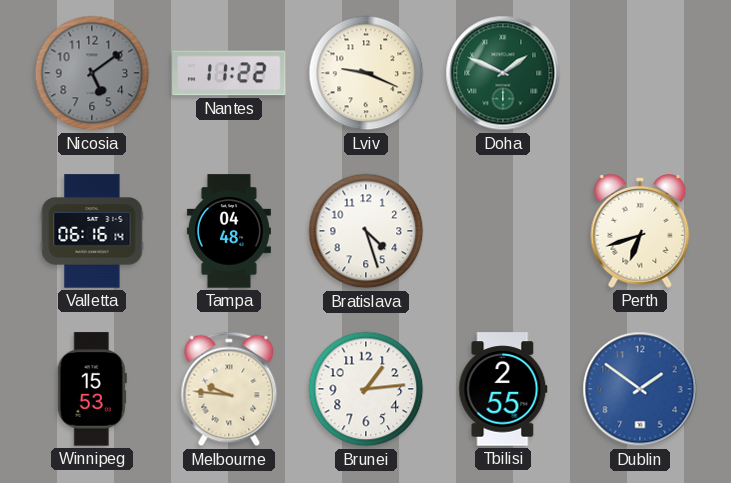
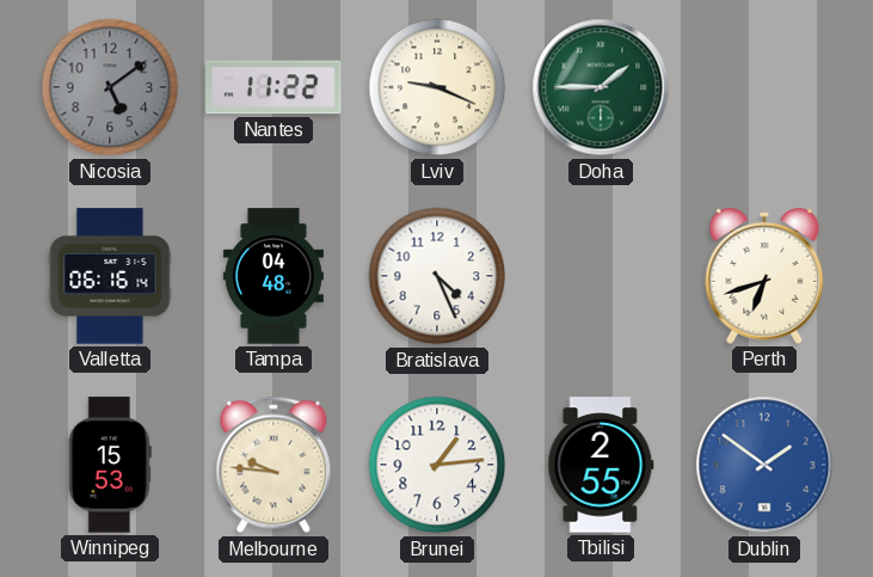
Doha: 1:49 -> 1:45 (601, 87)
Bratislava: 4:27 -> 4:26 (437, 276)
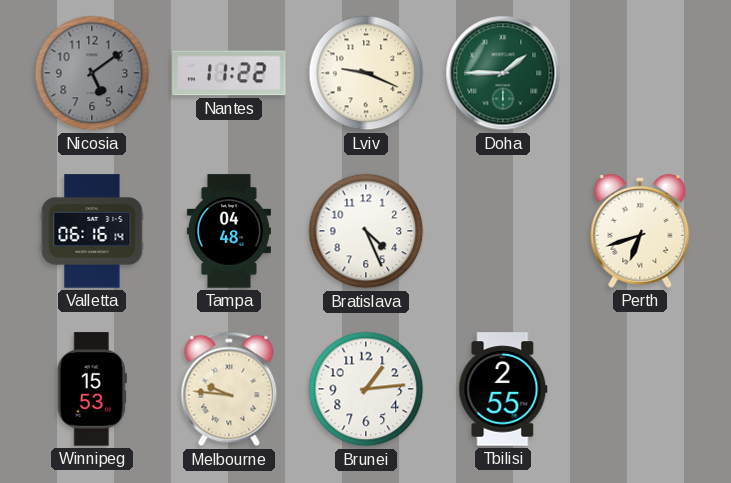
Dublin: 1:51 -> none (764, 465)
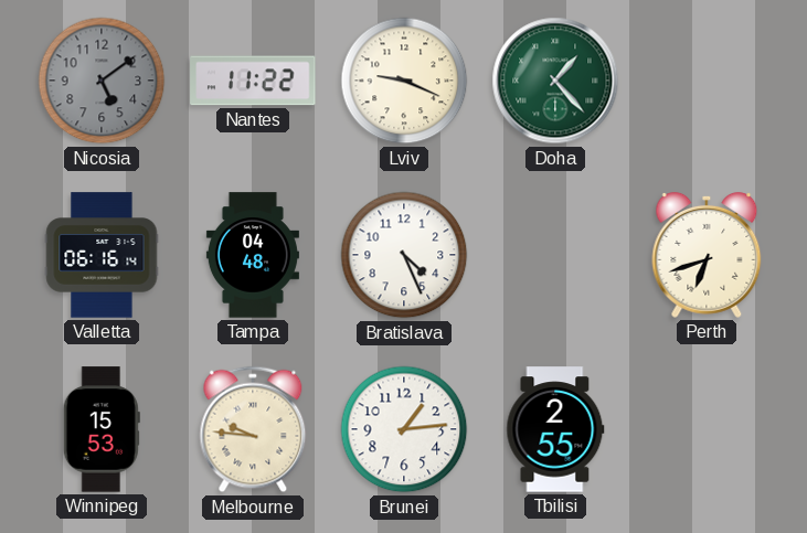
Doha: 1:45 -> 1:23 (555, 81)
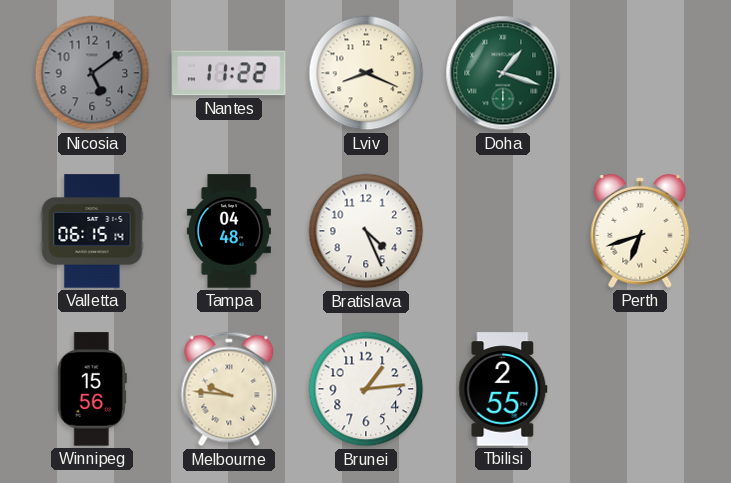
Lviv: 9:19 -> 8:19 (366, 73)
Doha: 1:23 -> 1:18 (503, 73)
Valletta: 06:16 -> 06:15 (92, 231)
Winnipeg: 15:53 -> 15:56 (92, 389)
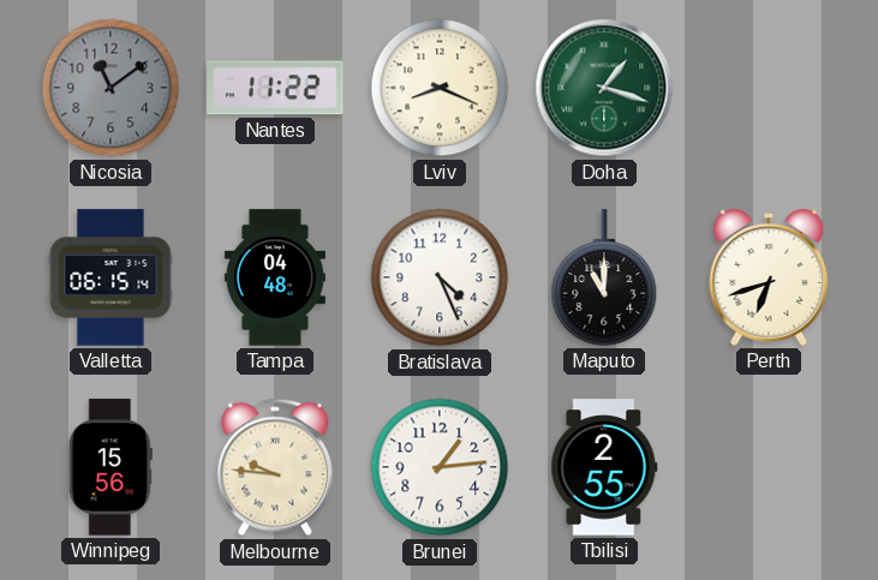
Nicosia: 5:09 -> 11:09 (111, 88)
Maputo: none -> 11:00 (604, 277)
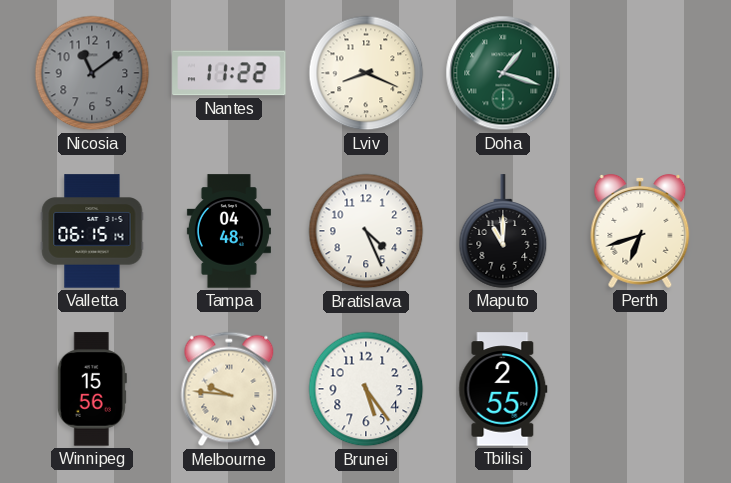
Brunei: 1:14 -> 5:24 (366, 389)
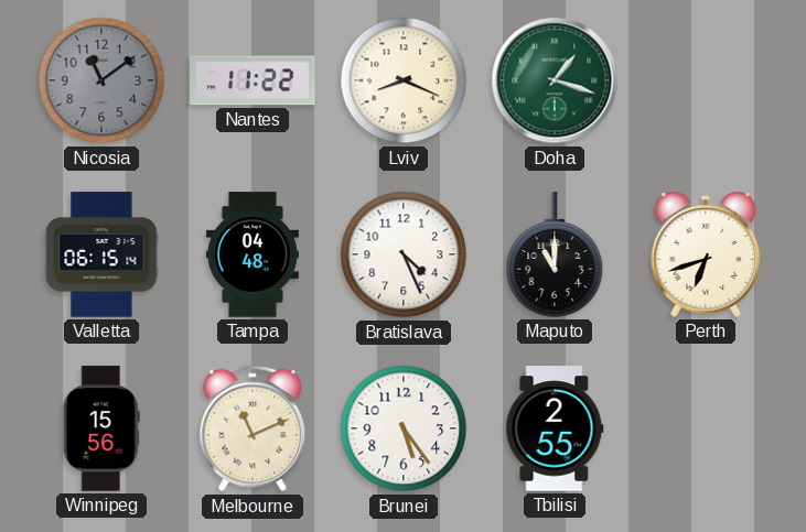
Melbourne: 9:46 -> 11:11 (252, 428)
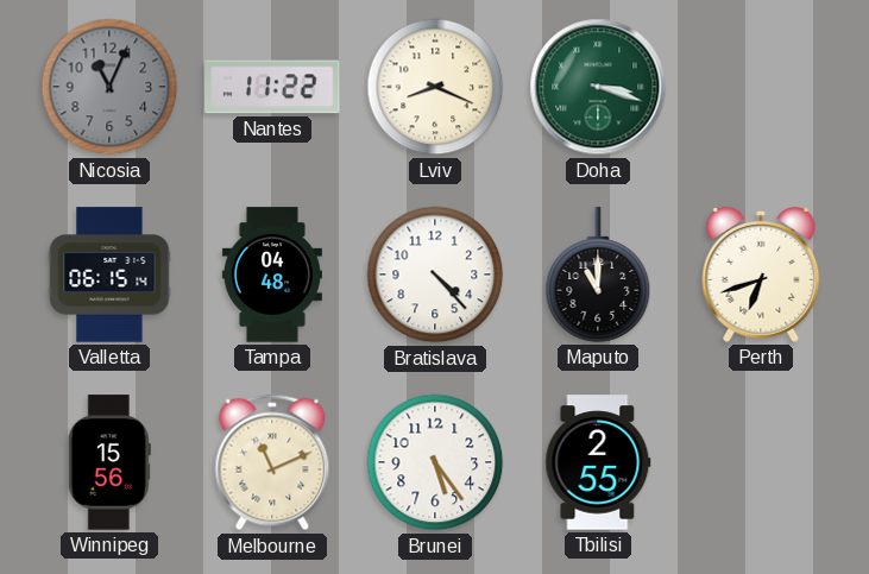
Nicosia: 11:09 -> 11:04 (109, 87)
Doha: 1:18 -> 3:18 (598, 87)
Bratislava: 4:26 -> 4:23 (435, 275)
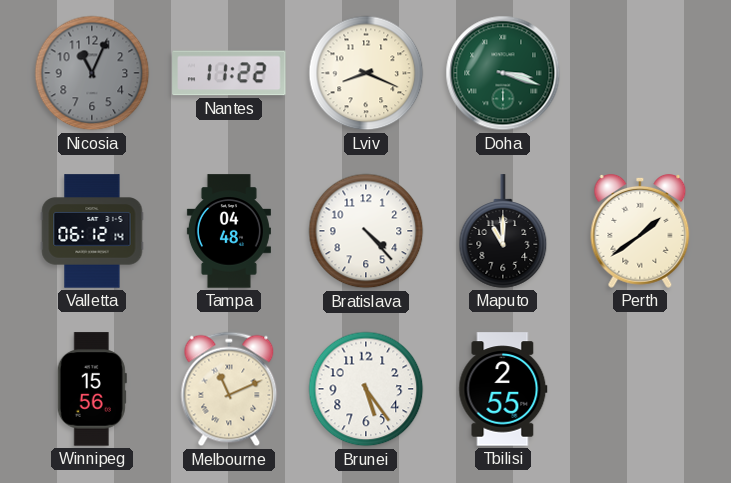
Valletta: 06:15 -> 06:12 (92, 231)
Perth: 6:42 -> 1:39 (640, 231)
